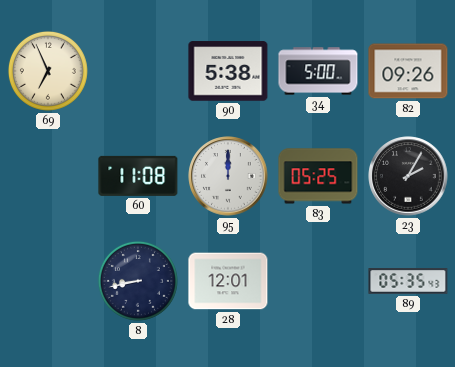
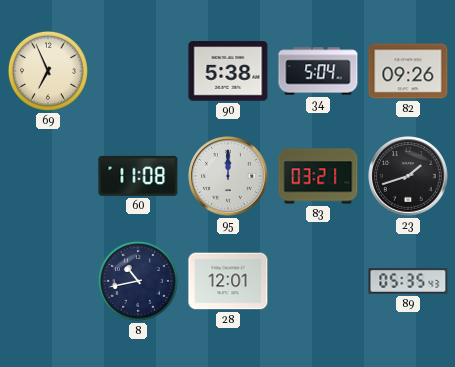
34: 5:00 -> 5:04 (318, 71)
83: 05:25 -> 03:21 (318, 176)
23: 2:05 -> 1:42 (408, 176)
8: 8:43 -> 10:43 (138, 281)
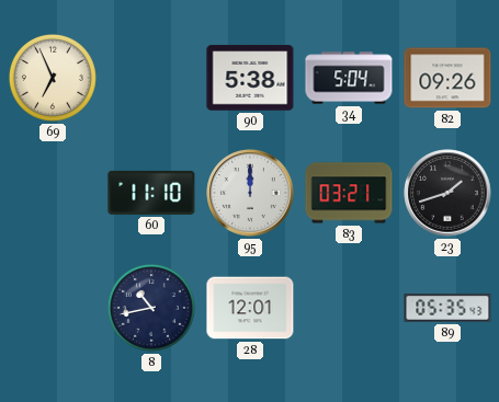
60: 11:08 -> 11:10 (151, 193)
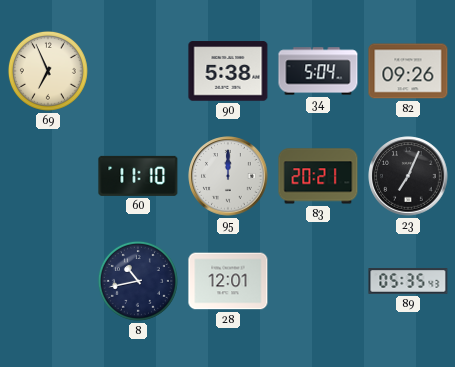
83: 03:21 -> 20:21 (318, 176)
23: 1:42 -> 7:04 (408, 176)
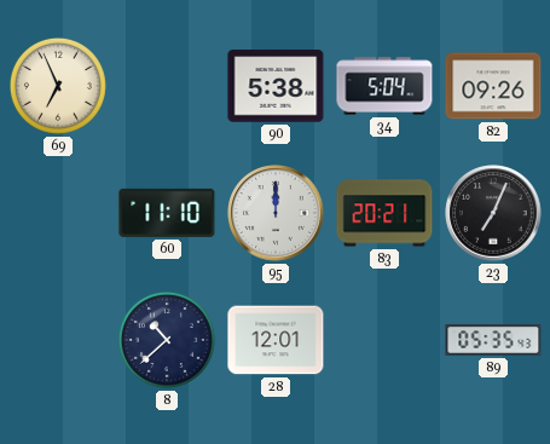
8: 10:43 -> 10:38 (167, 340)
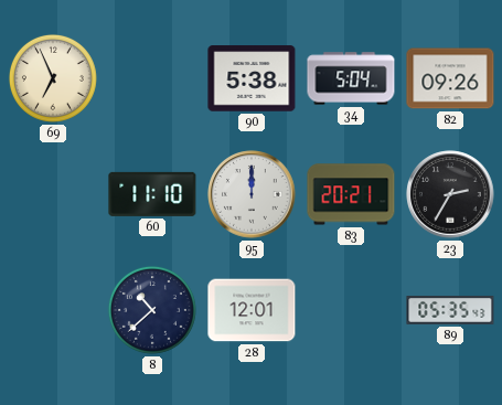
23: 7:04 -> 2:35 (450, 194)
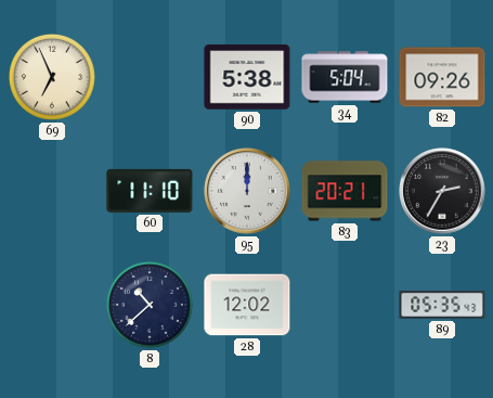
28: 12:01 -> 12:02 (247, 305)
